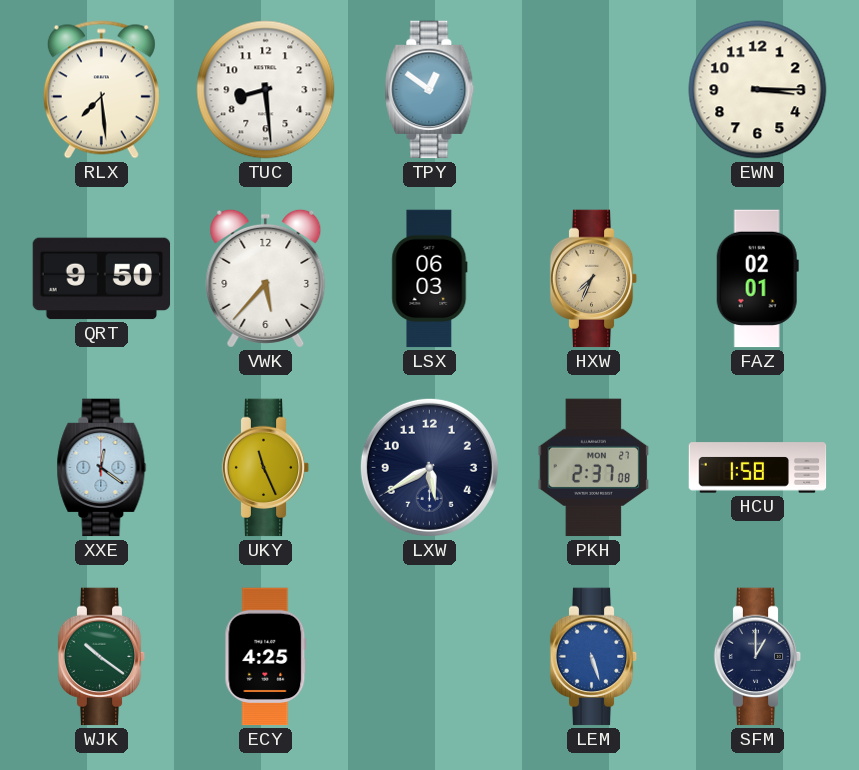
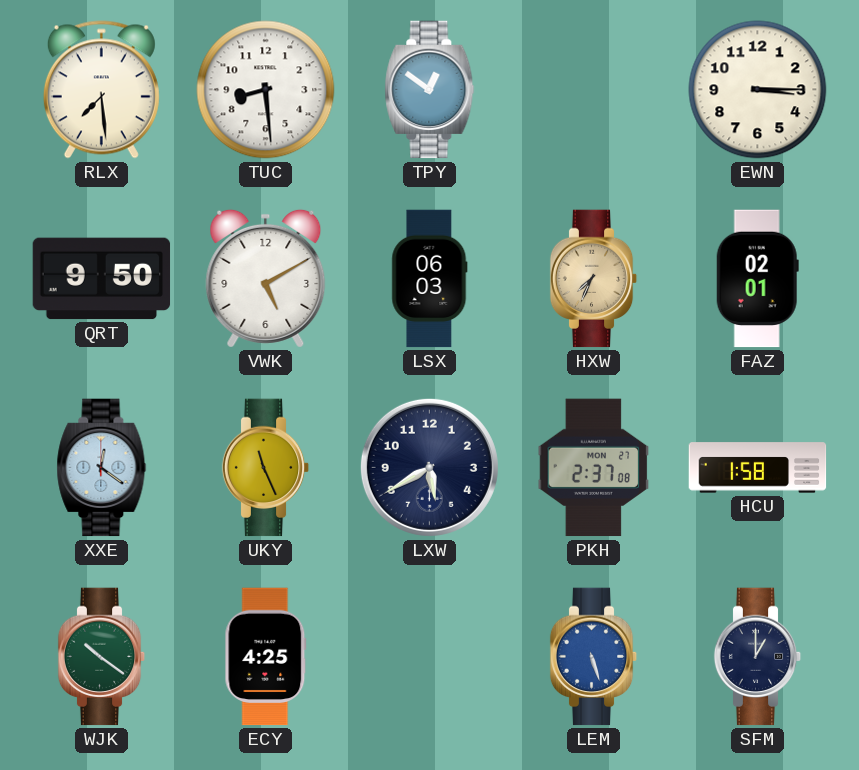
VWK: 5:37 -> 5:10 (266, 278)
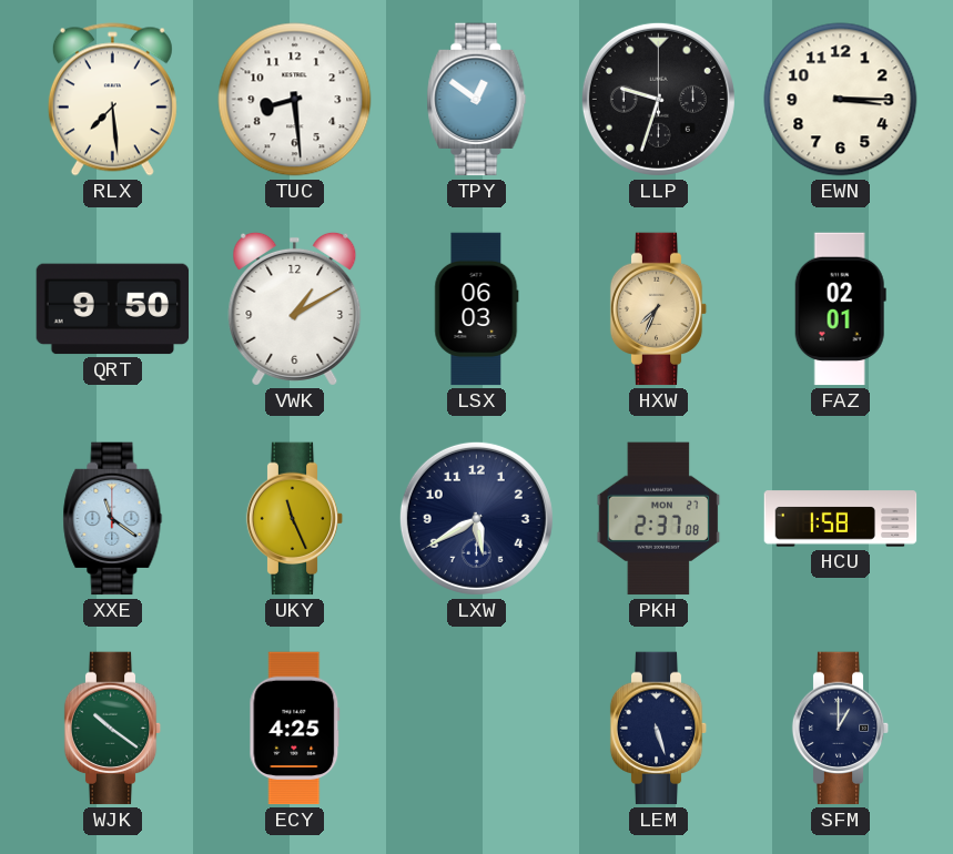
LLP: none -> 9:33 (658, 99)
VWK: 5:10 -> 1:10 (295, 308)
XXE: 12:21 -> 11:21 (113, 519)
LEM dial: blue -> navy (659, 729)
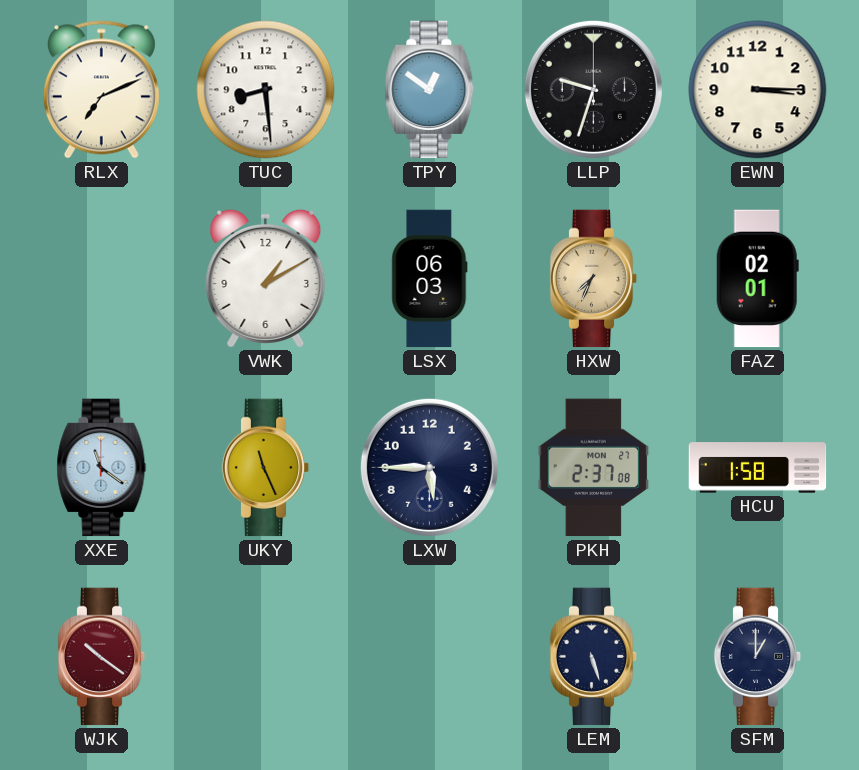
RLX: 7:29 -> 7:11 (101, 90)
QRT: 9:50 -> none (113, 309)
LXW: 5:40 -> 5:45 (429, 467)
WJK dial: green -> burgundy (102, 657)
ECY: 4:25 -> none (295, 729)
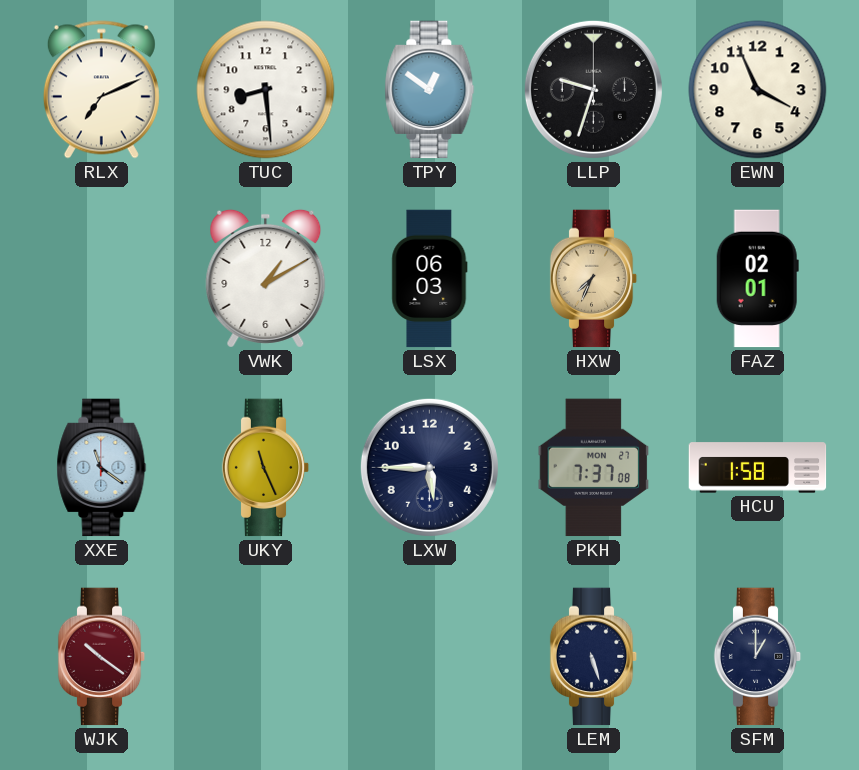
EWN: 3:15 -> 3:56 (758, 90)
PKH: 2:37 -> 7:37 (594, 468)
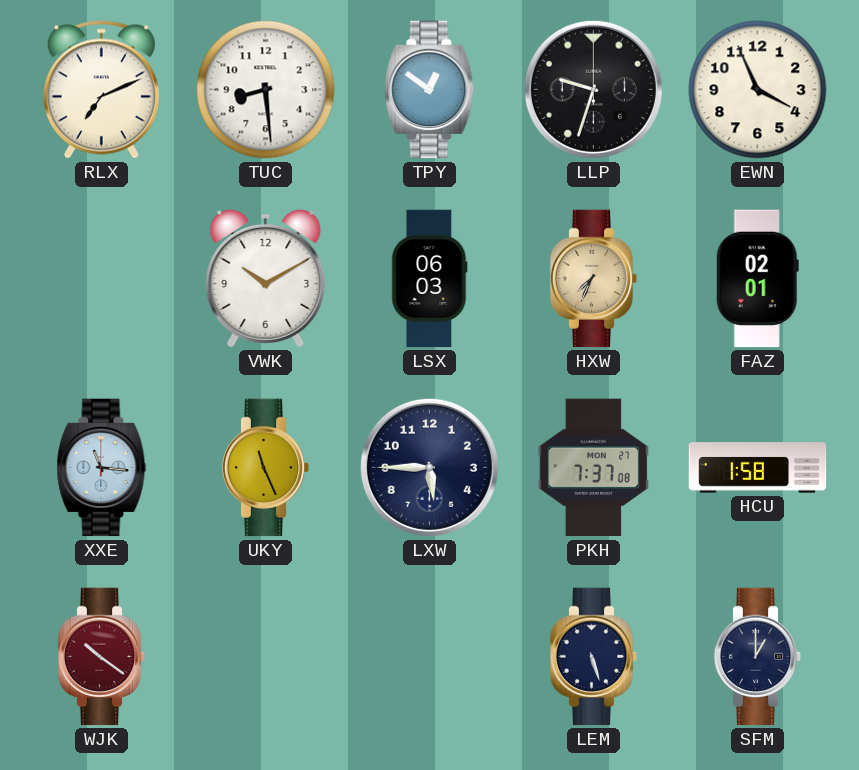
VWK: 1:10 -> 10:10 (266, 278)
XXE: 11:21 -> 11:16 (102, 468)
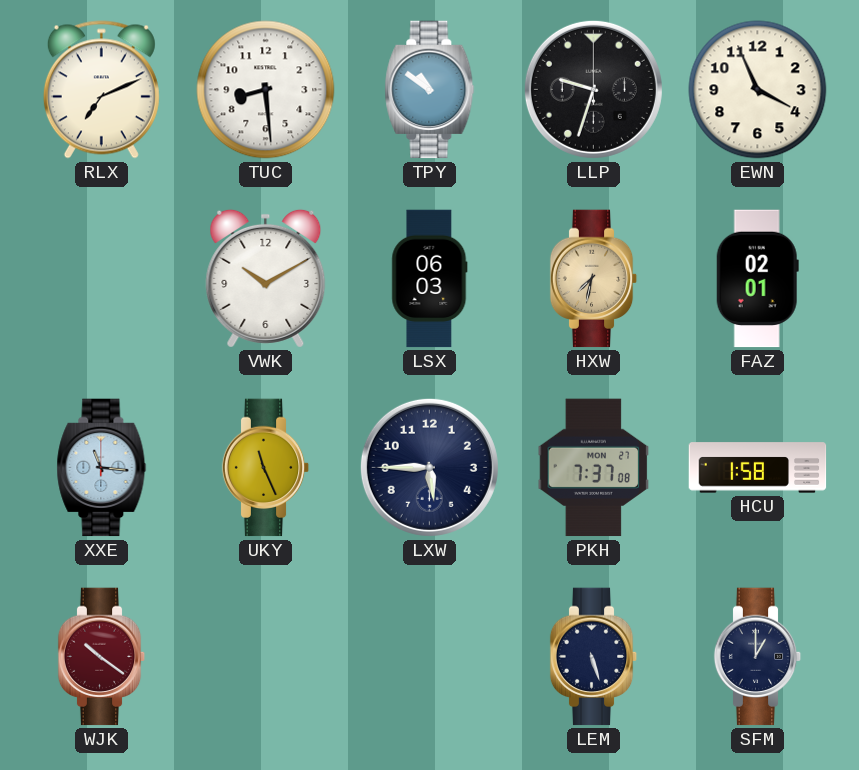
TPY: 12:51 -> 10:51 (430, 90)
HXW: 7:34 -> 7:32 (594, 279)
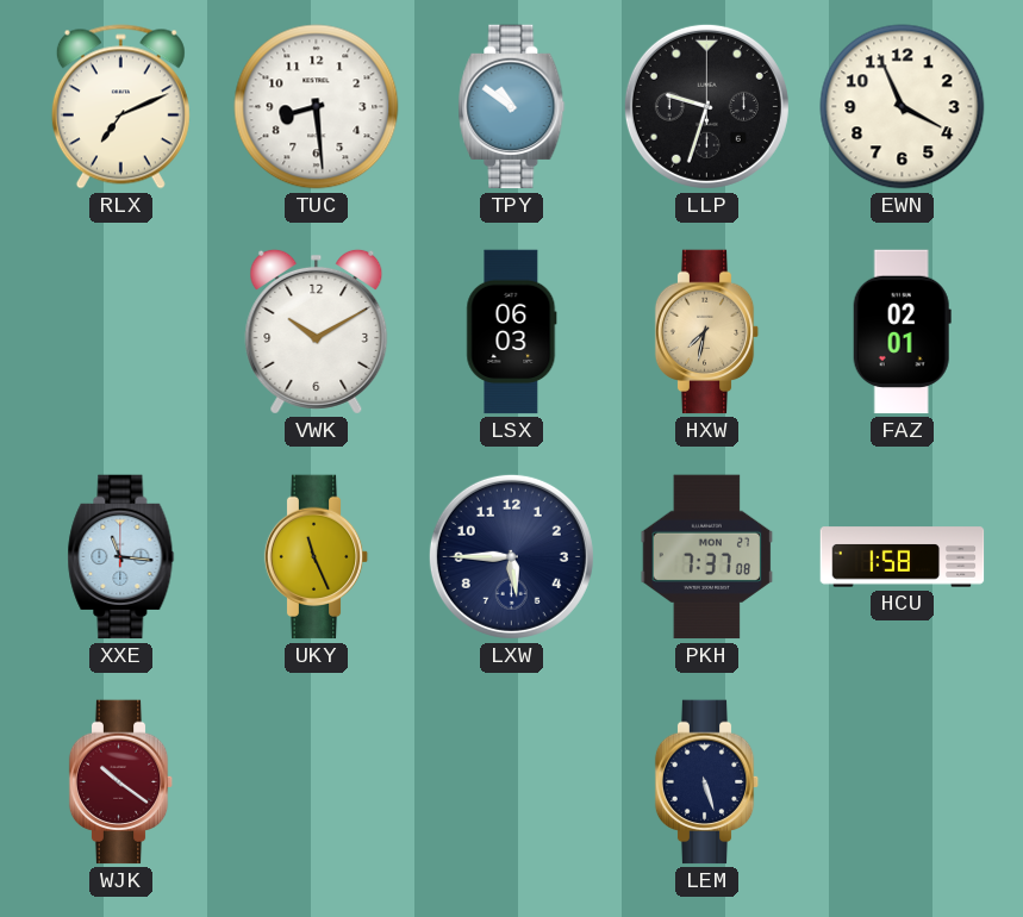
SFM: 1:00 -> none (758, 657)
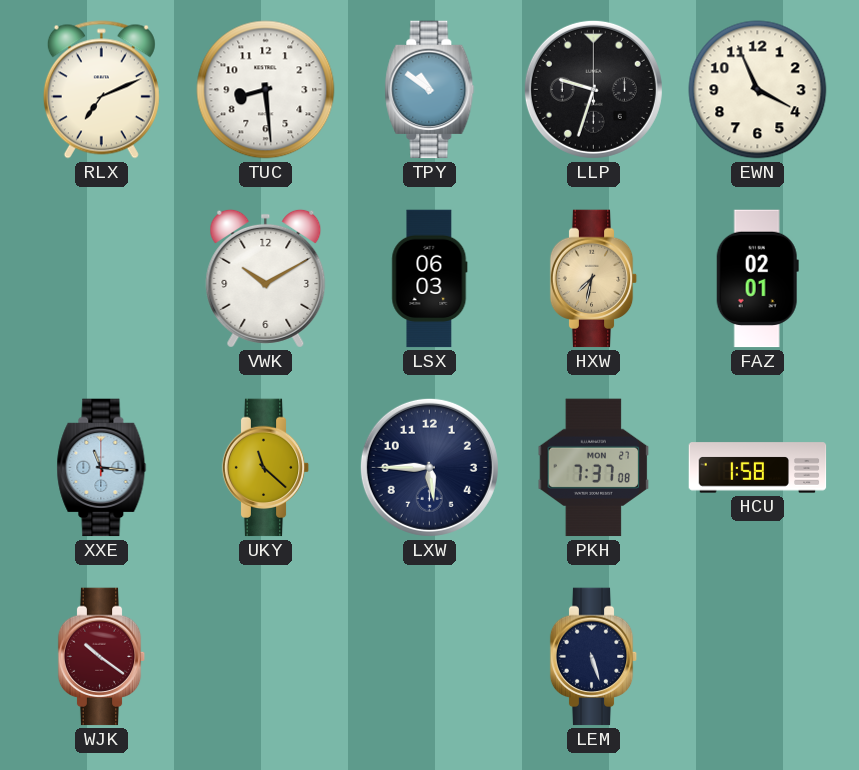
UKY: 11:26 -> 11:22 (266, 468)
